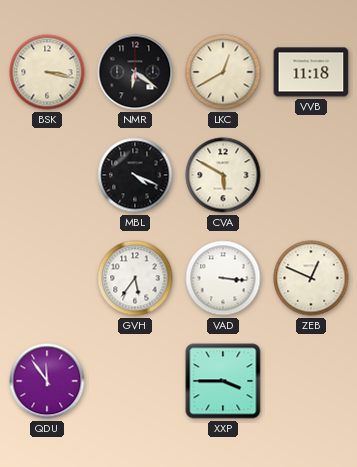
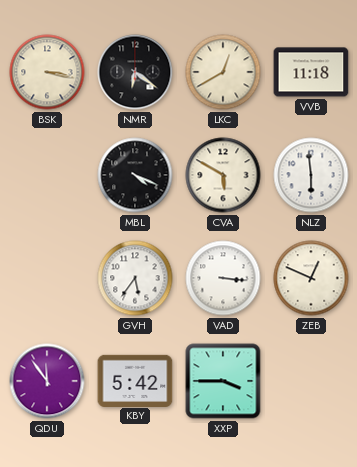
NLZ: none -> 5:59 (311, 175)
KBY: none -> 5:42 (135, 380)
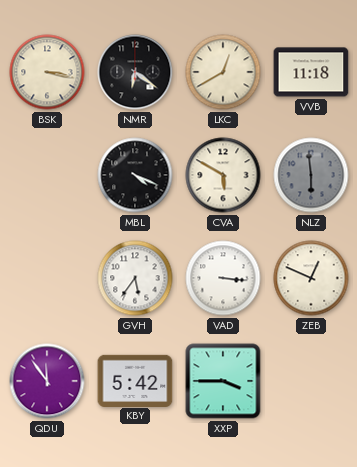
NLZ dial: white -> grey (311, 175)
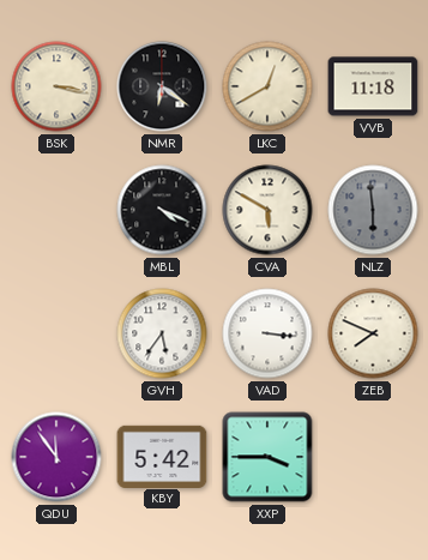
ZEB: 12:49 -> 7:49 (373, 333)
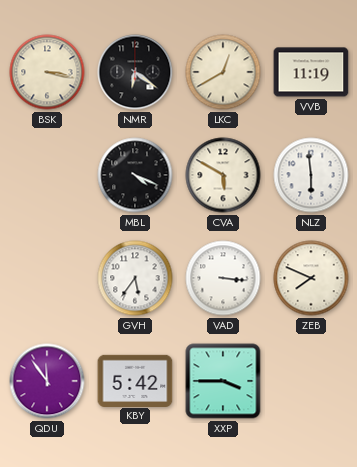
VVB: 11:18 -> 11:19 (311, 72)
NLZ dial: grey -> white (311, 175)
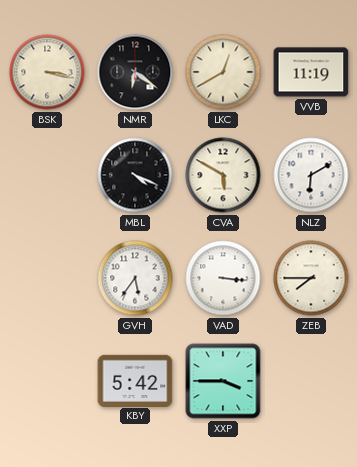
NLZ: 5:59 -> 6:10 (311, 175)
ZEB: 7:49 -> 7:45 (311, 278)
QDU: 11:54 -> none (47, 381)
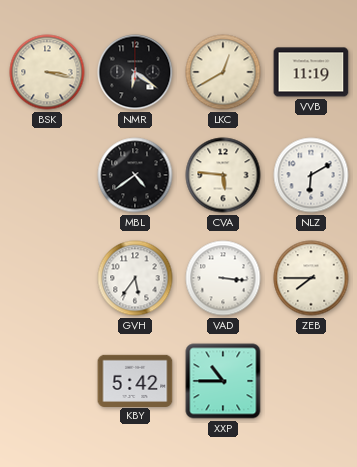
MBL: 4:19 -> 4:39 (135, 175)
CVA: 5:50 -> 5:46 (223, 175)
XXP: 3:45 -> 10:45 (223, 381)
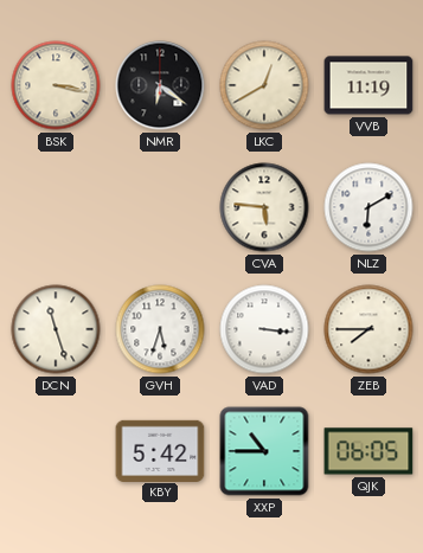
MBL: 4:39 -> none (135, 175)
DCN: none -> 11:27 (56, 329)
GVH: 5:36 -> 5:33 (160, 329)
QJK: none -> 06:05 (368, 451)
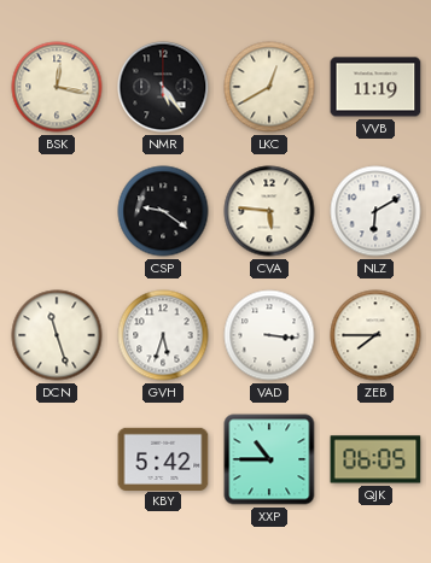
BSK: 3:17 -> 12:17 (57, 87)
NMR: 6:21 -> 5:24 (163, 87)
CSP: none -> 9:21 (163, 211)
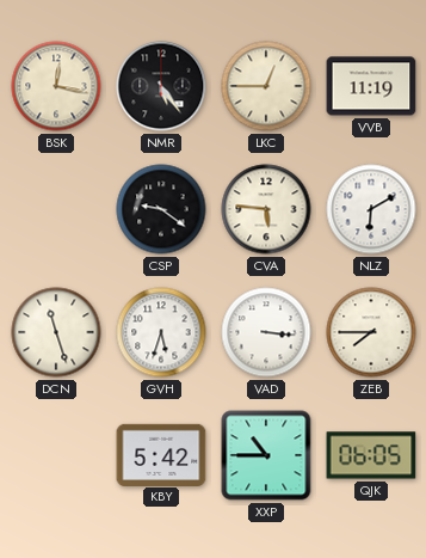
LKC: 12:40 -> 12:45 (266, 86)
